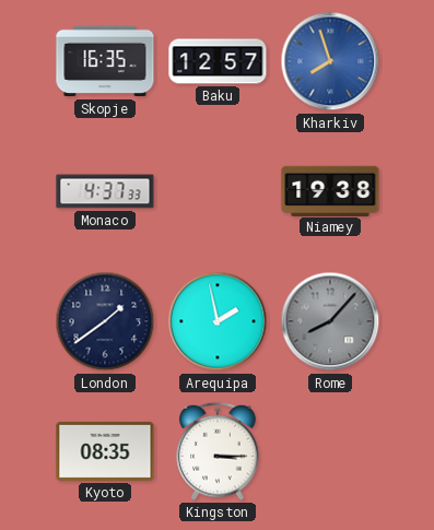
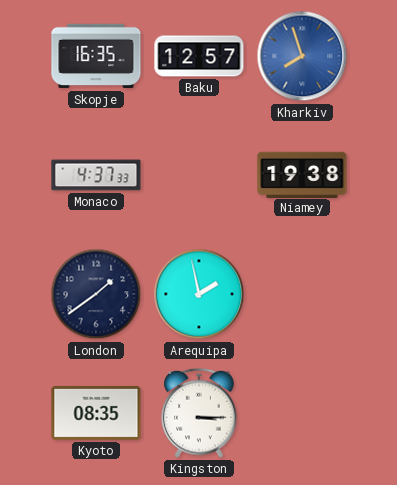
Rome: 8:07 -> none (330, 321)
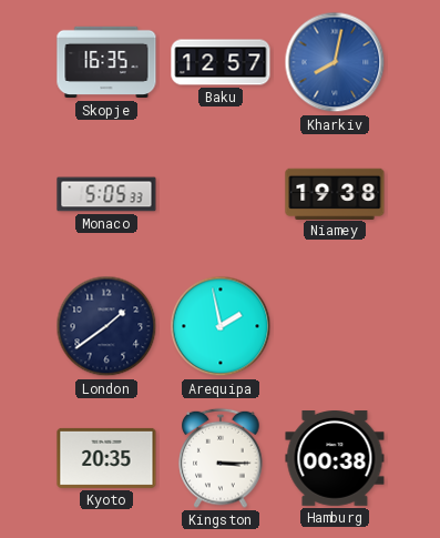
Kharkiv: 7:57 -> 8:02 (335, 62)
Monaco: 4:37 -> 5:05 (106, 194)
Kyoto: 08:35 -> 20:35 (106, 458)
Hamburg: none -> 00:38 (335, 459)
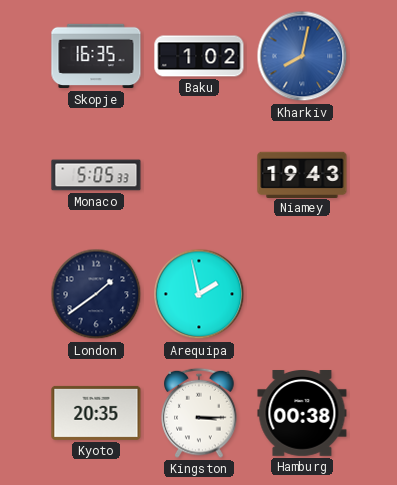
Baku: 12:57 -> 1:02 (199, 56)
Niamey: 19:38 -> 19:43 (302, 174)
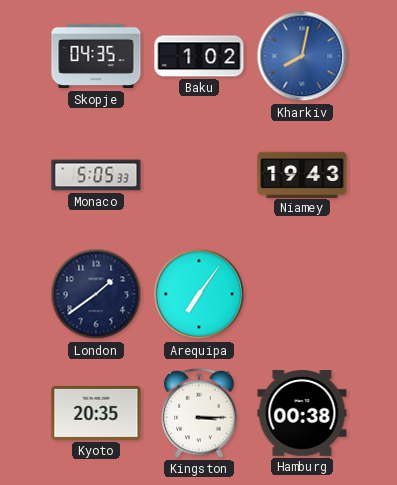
Skopje: 16:35 -> 04:35 (96, 56)
Arequipa: 1:58 -> 7:06 (199, 294)
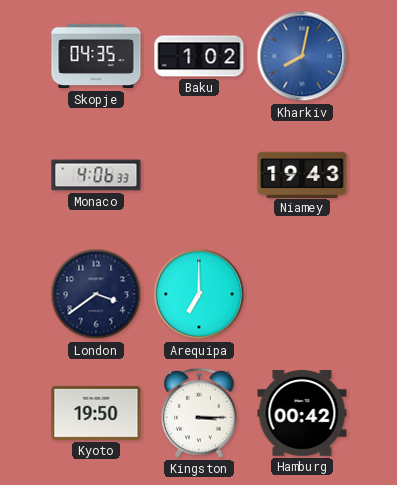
Monaco: 5:05 -> 4:06 (96, 175)
London: 1:39 -> 3:39 (96, 294)
Arequipa: 7:06 -> 7:00 (199, 294)
Kyoto: 20:35 -> 19:50 (96, 413)
Hamburg: 00:38 -> 00:42 (302, 414)
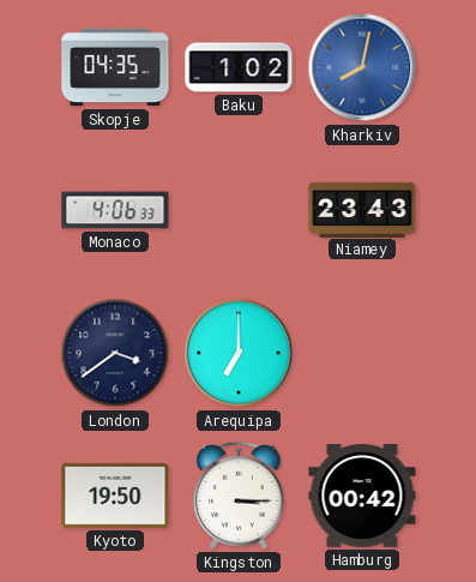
Niamey: 19:43 -> 23:43 (362, 209)
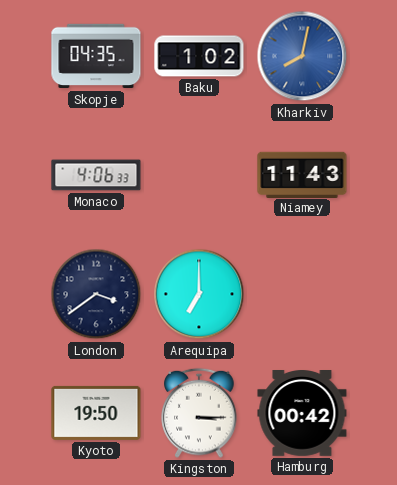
Niamey: 23:43 -> 11:43 (302, 174)
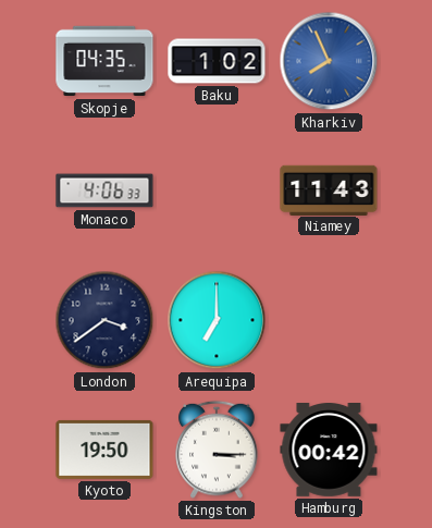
Kharkiv: 8:02 -> 7:56 (329, 61)
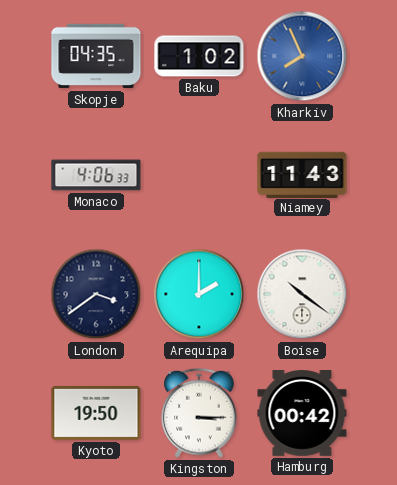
Arequipa: 7:00 -> 2:00 (199, 294)
Boise: none -> 10:21 (302, 294)
